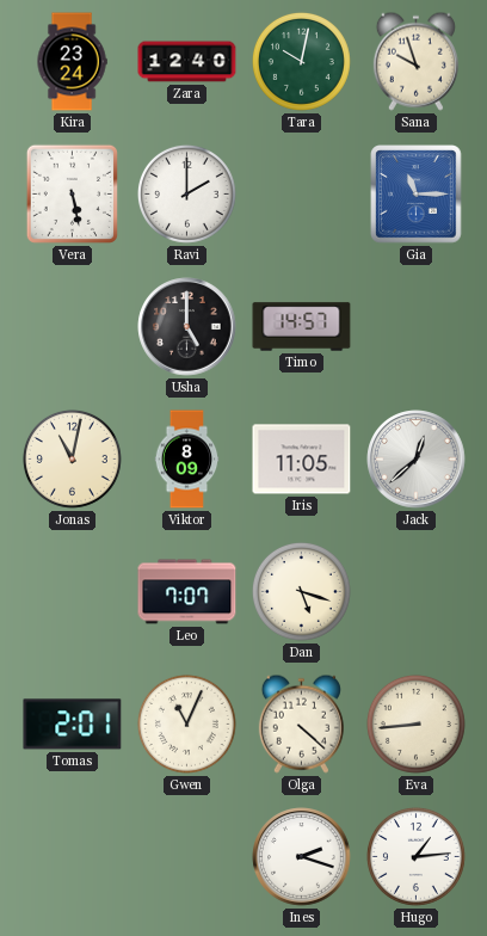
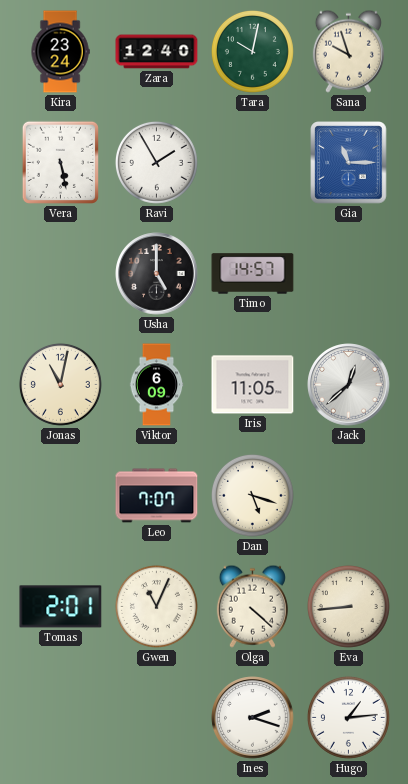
Ravi: 2:00 -> 1:55 (156, 162)
Viktor: 8:09 -> 6:09 (157, 385)
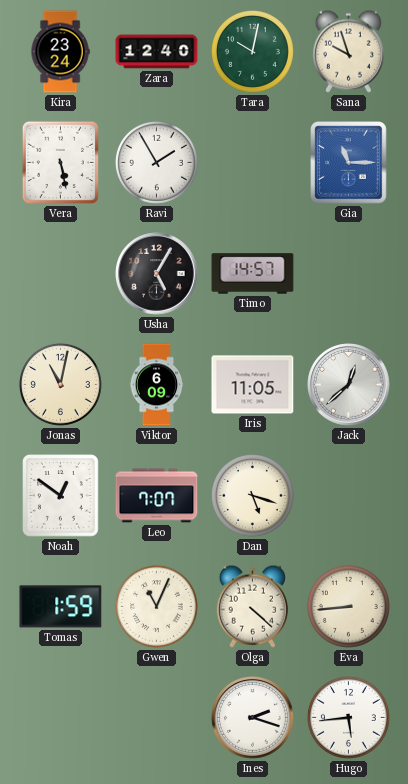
Usha: 5:00 -> 5:05 (157, 274)
Noah: none -> 12:51 (61, 496)
Tomas: 2:01 -> 1:59 (61, 607)
Hugo: 1:14 -> 5:44 (348, 717)
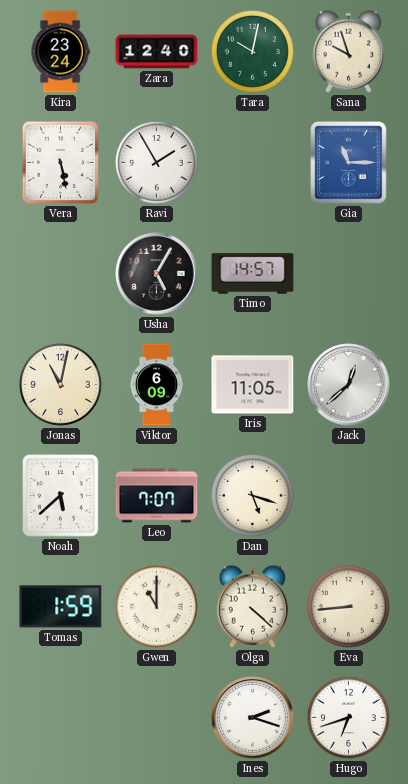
Noah: 12:51 -> 5:38 (61, 496)
Gwen: 11:04 -> 11:00 (156, 606)
Hugo: 5:44 -> 6:42 (348, 717)
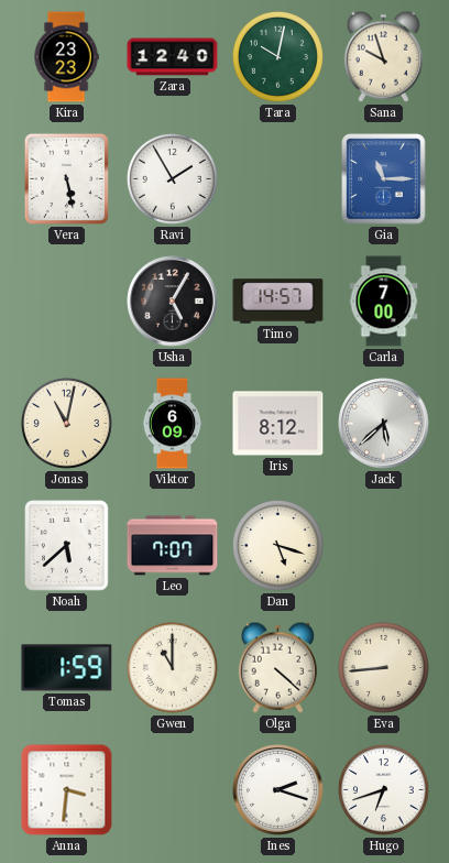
Kira: 23:24 -> 23:23 (66, 57)
Carla: none -> 7:00 (384, 302)
Iris: 11:05 -> 8:12 (278, 424)
Jack: 12:38 -> 5:38 (384, 424)
Anna: none -> 3:31 (67, 790)
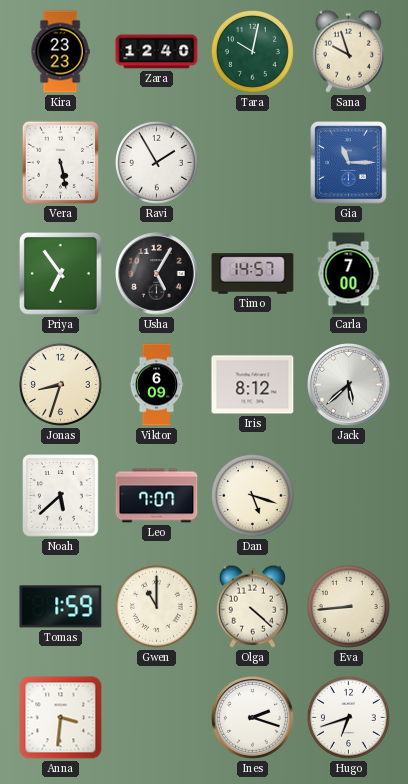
Priya: none -> 6:54 (60, 273)
Jonas: 11:02 -> 8:33 (60, 384)
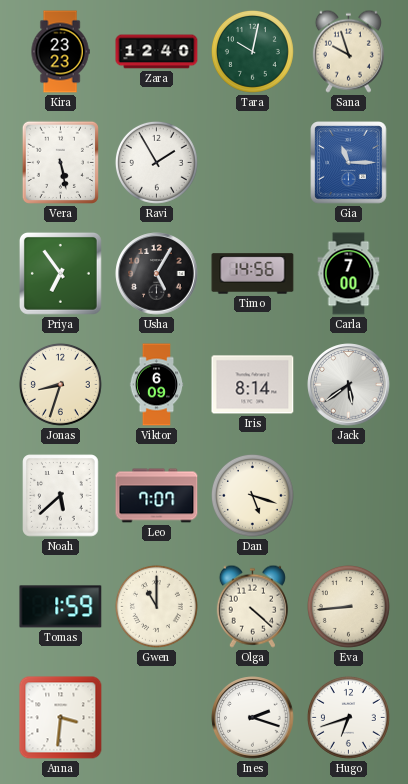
Timo: 14:57 -> 14:56 (253, 274)
Iris: 8:12 -> 8:14 (253, 385)
Jack: 5:38 -> 5:39 (349, 385)
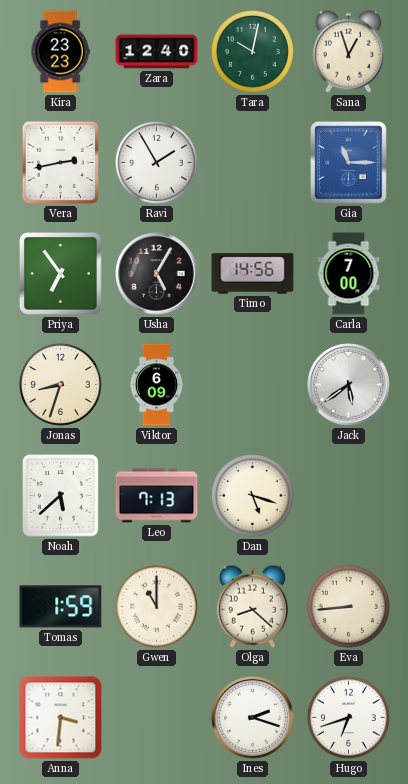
Sana: 9:57 -> 12:57 (348, 51)
Vera: 5:28 -> 2:43 (60, 162)
Iris: 8:14 -> none (253, 385)
Leo: 7:07 -> 7:13 (157, 496)
Olga: 4:22 -> 8:22 (252, 606)
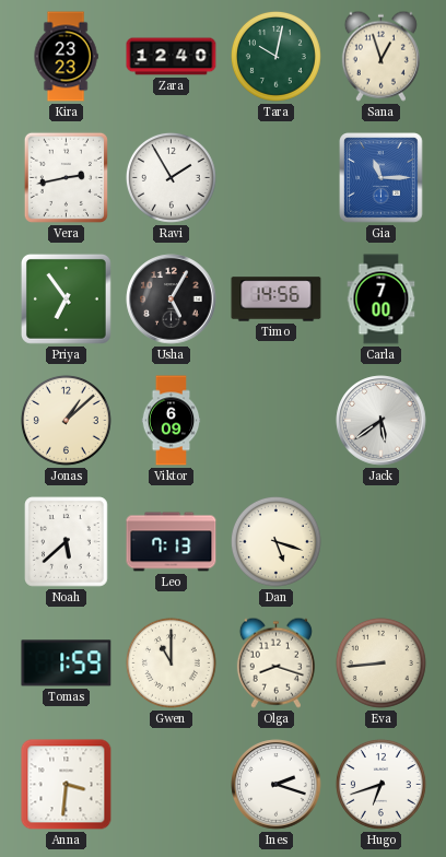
Jonas: 8:33 -> 1:08 (66, 420)
Olga: 8:22 -> 8:18 (275, 662)
